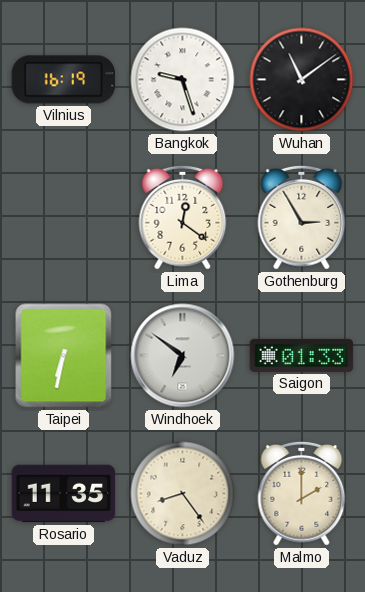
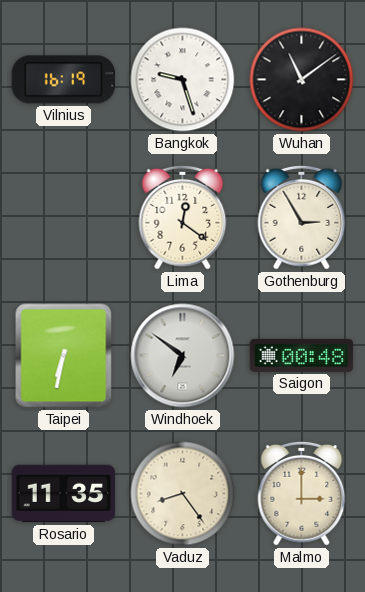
Saigon: 01:33 -> 00:48 (302, 355)
Malmo: 2:00 -> 3:00 (302, 493)
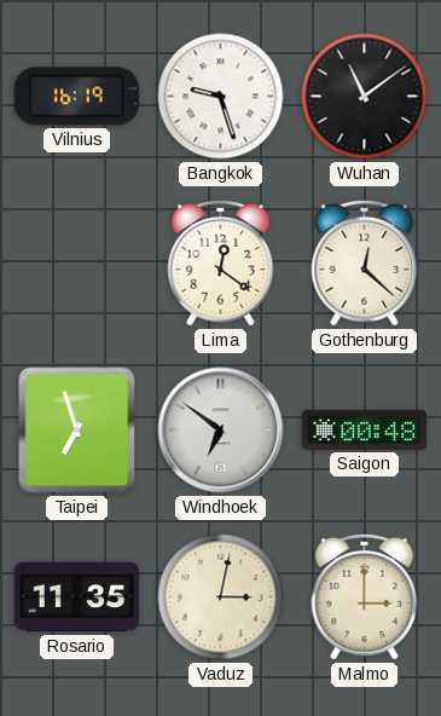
Gothenburg: 2:55 -> 12:22 (365, 262)
Taipei: 6:32 -> 6:57 (77, 431)
Vaduz: 8:24 -> 3:02 (221, 597)
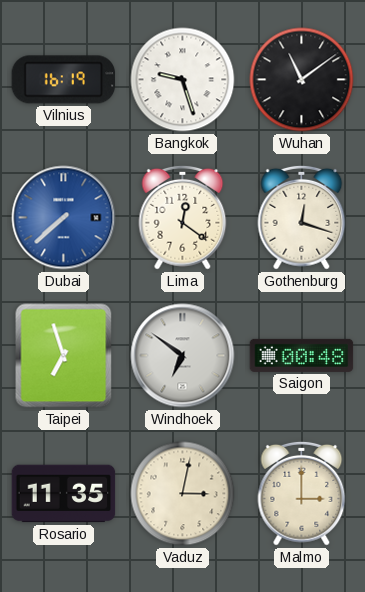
Dubai: none -> 7:38 (64, 218)
Gothenburg: 12:22 -> 12:18 (302, 217)
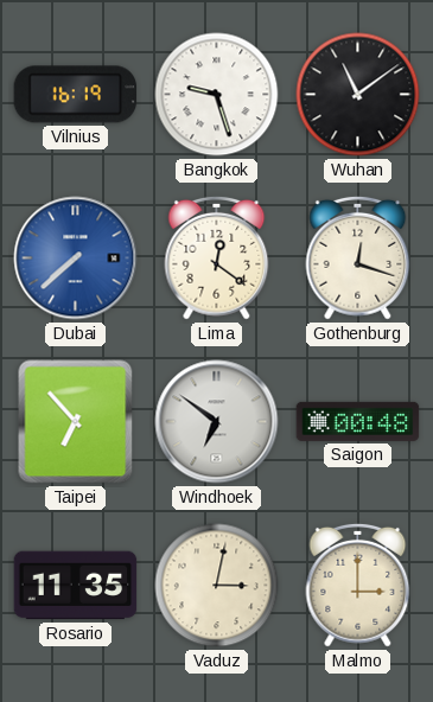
Taipei: 6:57 -> 6:53 (76, 422)
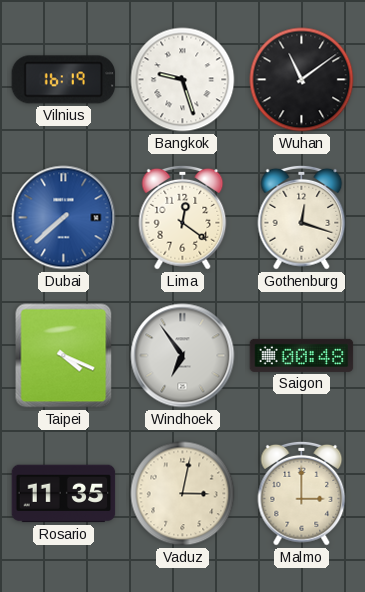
Taipei: 6:53 -> 4:19 (64, 356)
Windhoek: 6:51 -> 6:54 (183, 356)
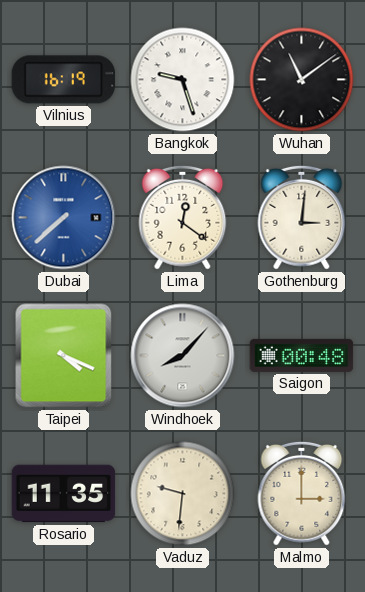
Gothenburg: 12:18 -> 3:01 (302, 217)
Windhoek: 6:54 -> 8:07 (183, 356)
Vaduz: 3:02 -> 9:31 (183, 494)
